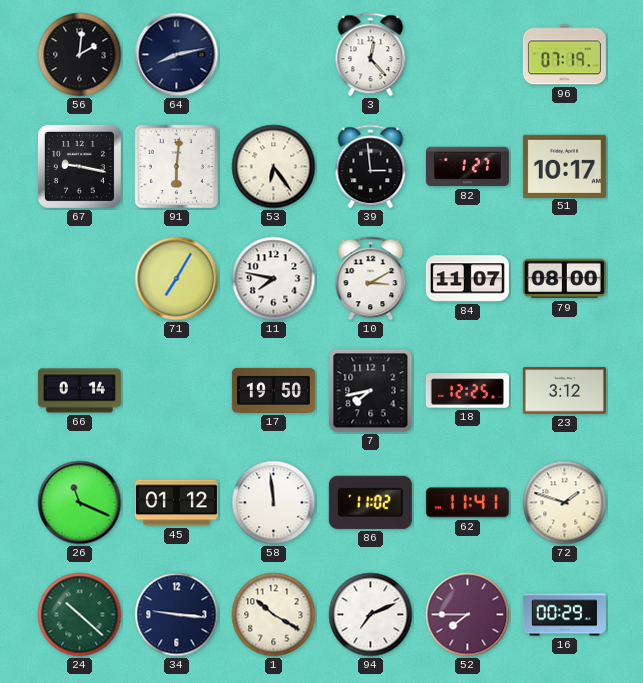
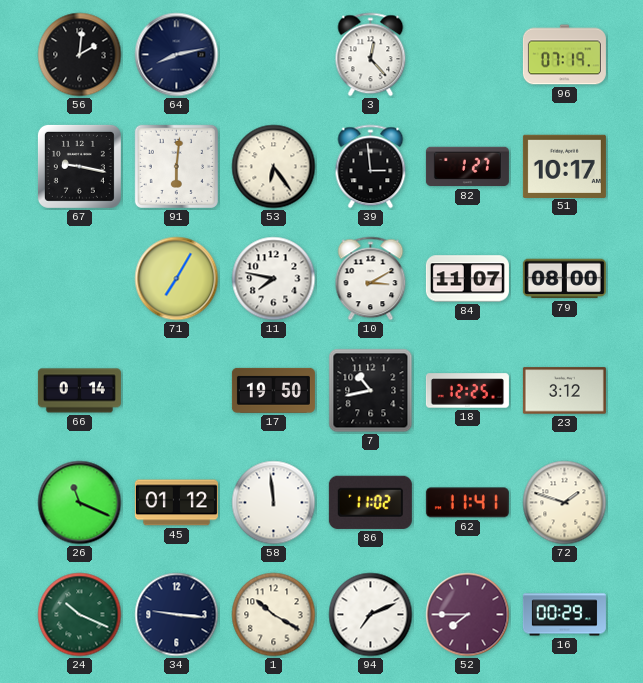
7: 7:43 -> 10:43 (371, 391)
24: 10:22 -> 10:19 (80, 615)
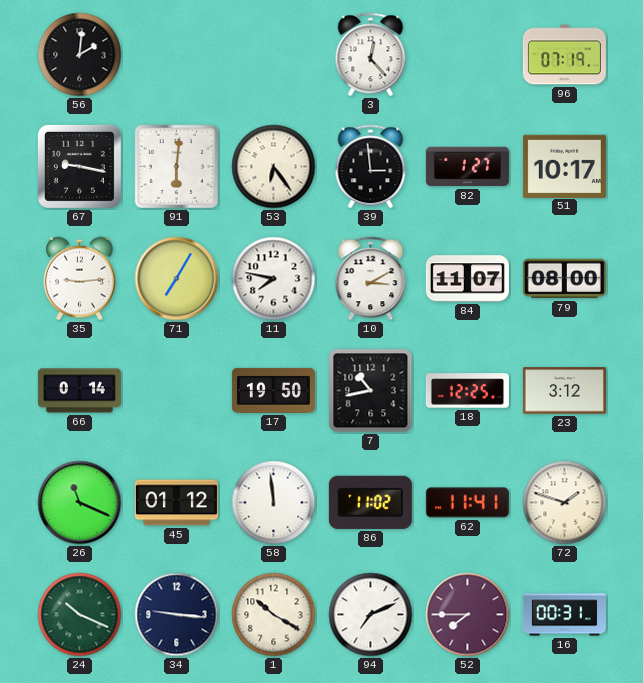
64: 8:13 -> none (177, 55)
35: none -> 9:14 (80, 279)
16: 00:29 -> 00:31 (564, 615)
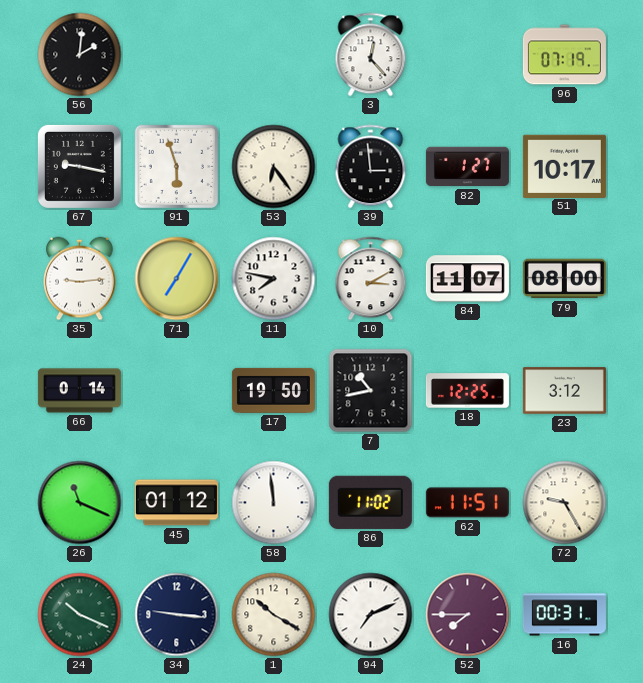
91: 6:01 -> 5:57 (176, 166)
62: 11:41 -> 11:51 (467, 503)
72: 1:48 -> 9:25 (565, 503)
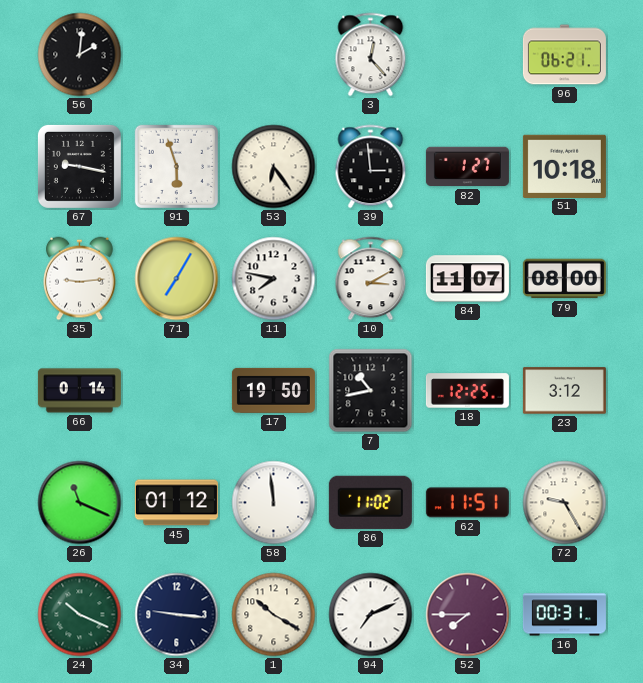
96: 07:19 -> 06:21 (564, 55)
51: 10:17 -> 10:18 (564, 166)
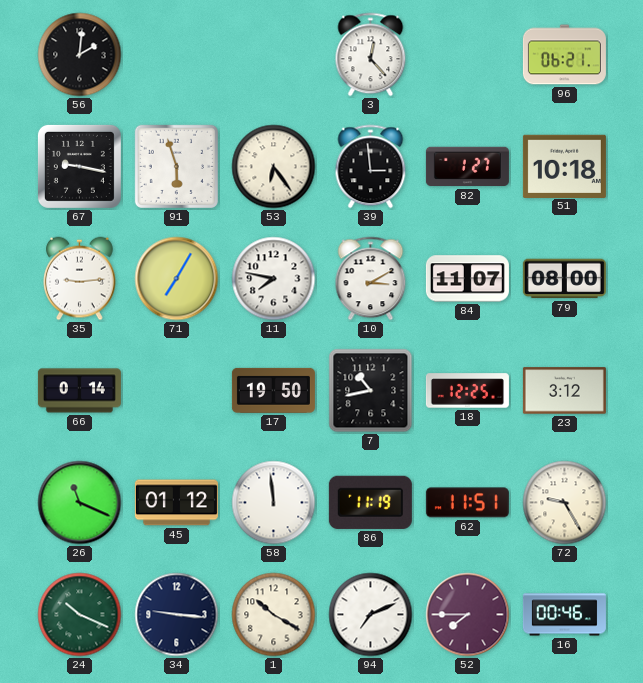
86: 11:02 -> 11:19 (370, 502)
16: 00:31 -> 00:46 (564, 615)
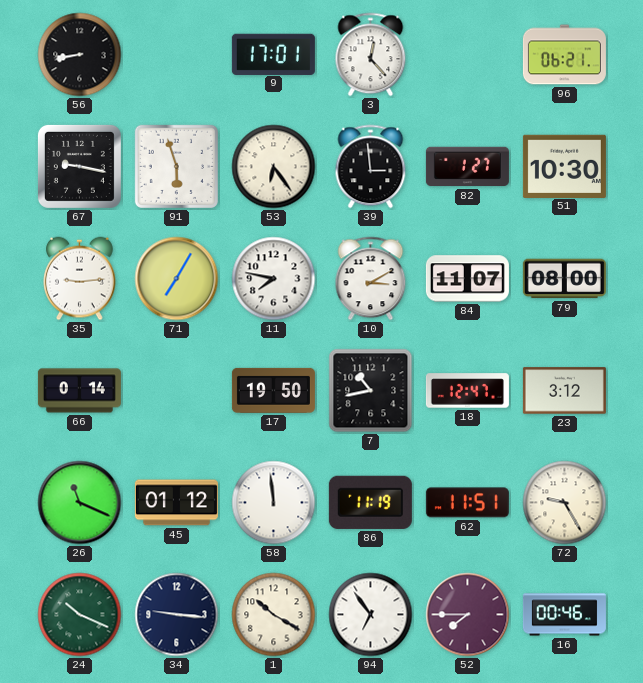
56: 2:01 -> 8:43 (80, 55)
9: none -> 17:01 (273, 54)
51: 10:18 -> 10:30 (564, 166)
18: 12:25 -> 12:47 (467, 391)
94: 7:11 -> 6:54 (371, 615)
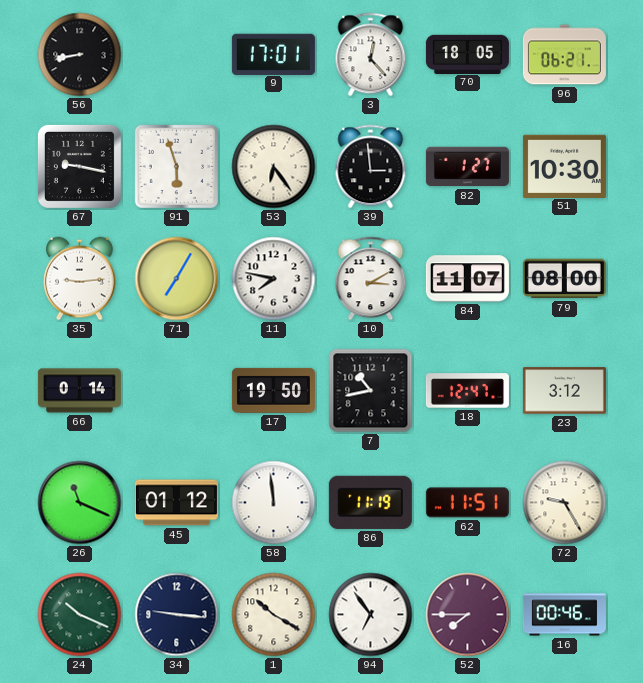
70: none -> 18:05 (467, 54)
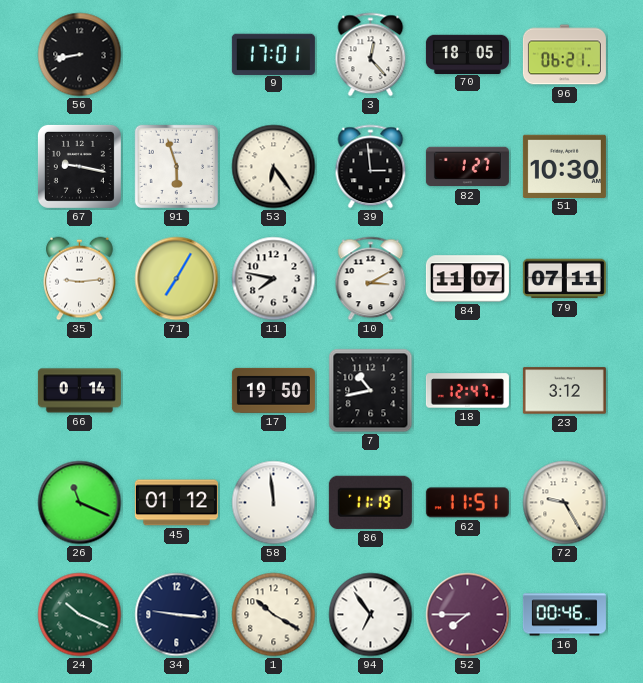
79: 08:00 -> 07:11 (564, 279)
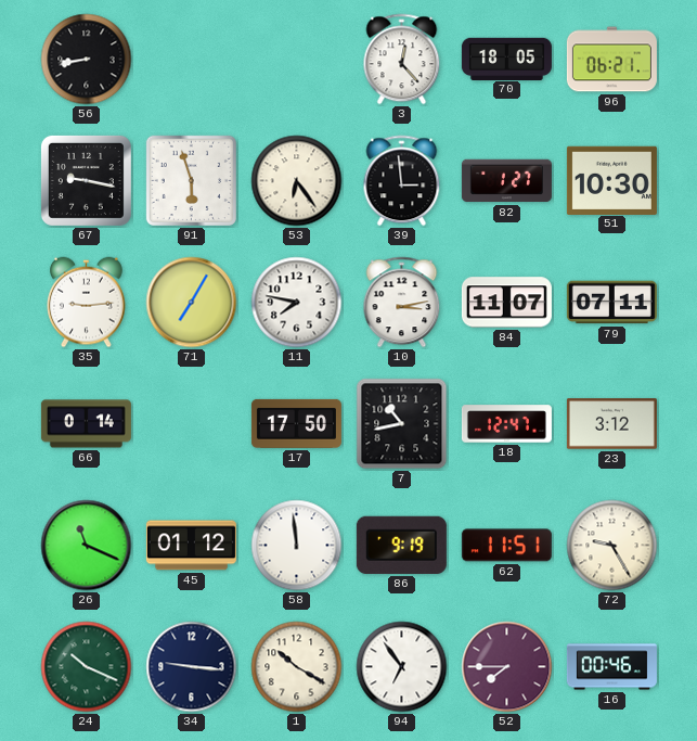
9: 17:01 -> none (273, 54)
10: 3:10 -> 3:13 (402, 303)
17: 19:50 -> 17:50 (296, 423)
86: 11:19 -> 9:19 (401, 545)
